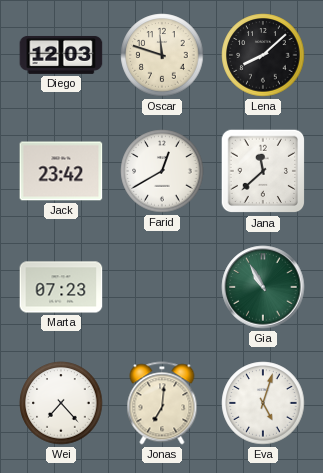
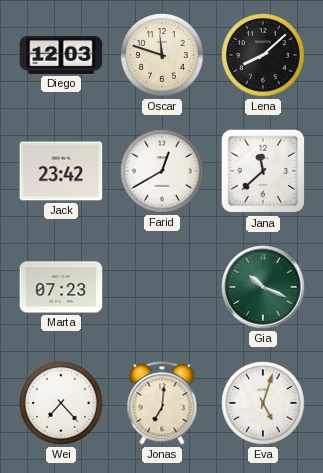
Gia: 10:55 -> 10:19 (263, 287)
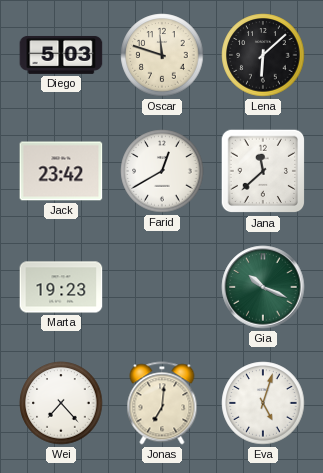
Diego: 12:03 -> 5:03 (61, 55)
Lena: 8:08 -> 6:08 (263, 55)
Marta: 07:23 -> 19:23 (61, 287)
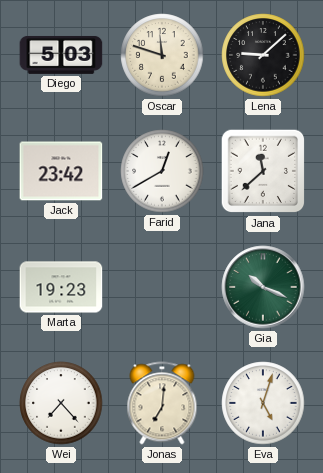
Lena: 6:08 -> 9:08 (263, 55)
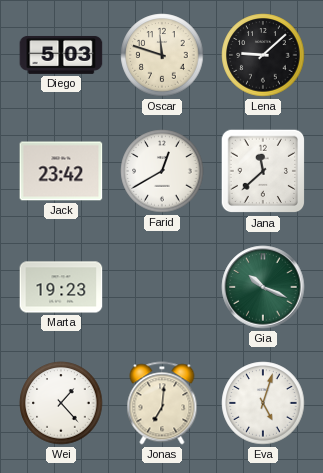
Wei: 7:23 -> 1:23 (61, 403)
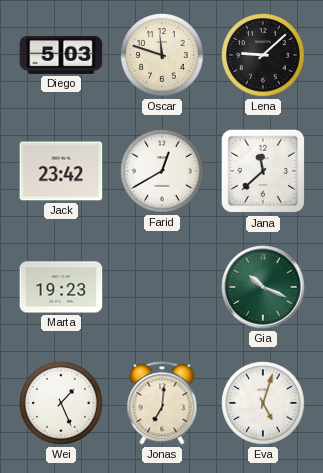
Wei: 1:23 -> 1:26 (61, 403)
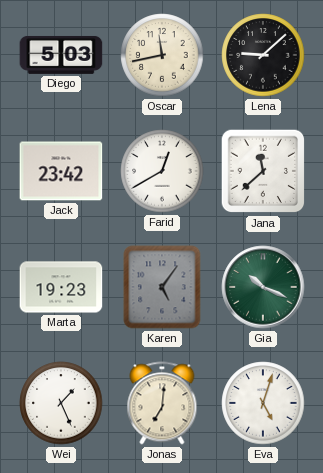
Oscar: 11:48 -> 11:43 (162, 55)
Karen: none -> 5:06 (162, 287)
